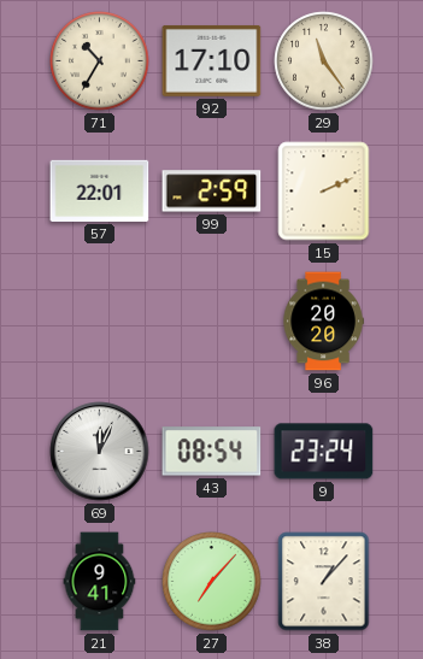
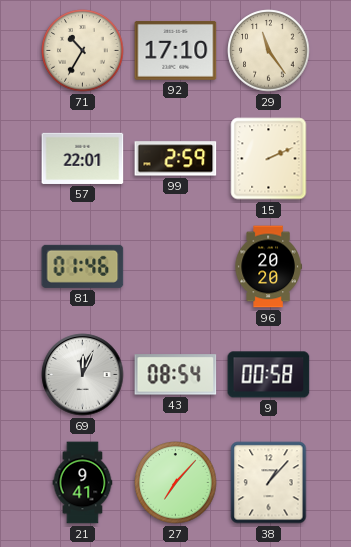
81: none -> 01:46 (83, 266)
9: 23:24 -> 00:58 (269, 375)
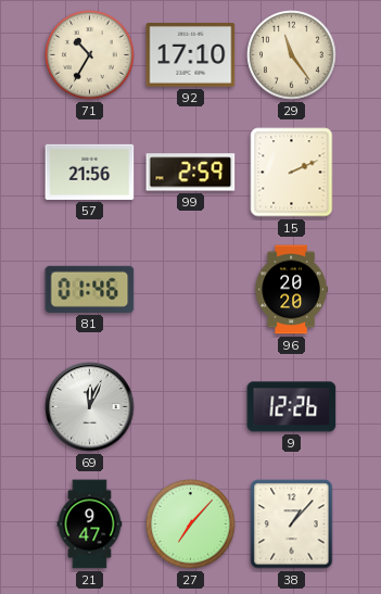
57: 22:01 -> 21:56 (90, 172)
43: 08:54 -> none (176, 375)
9: 00:58 -> 12:26 (292, 407)
21: 9:41 -> 9:47 (90, 525)
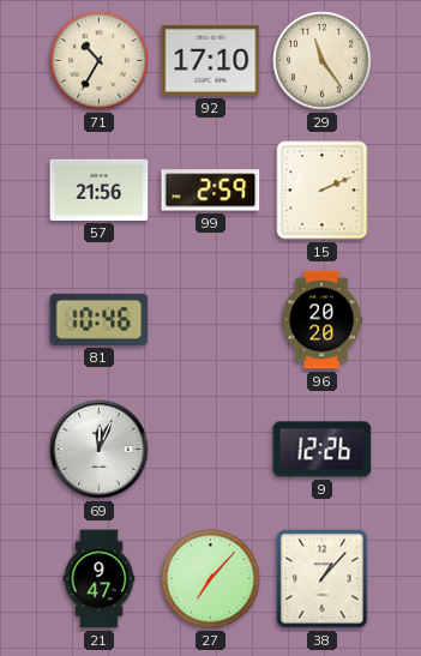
81: 01:46 -> 10:46 (100, 319)
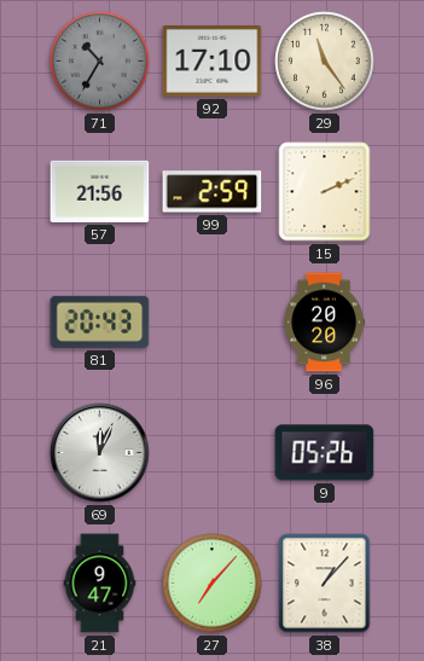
71 dial: cream -> grey (100, 62)
81: 10:46 -> 20:43 (100, 321)
9: 12:26 -> 05:26 (325, 453)
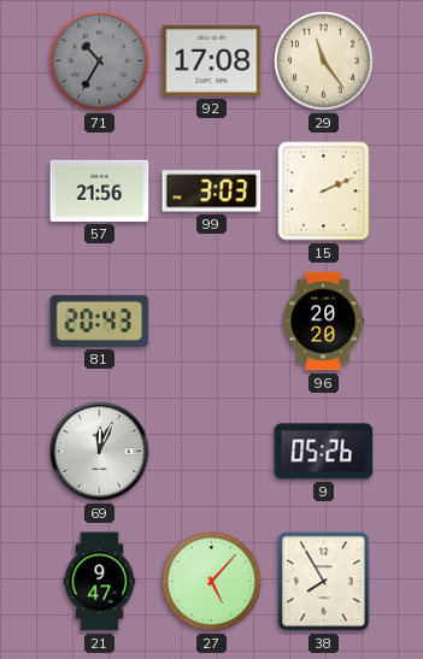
92: 17:10 -> 17:08 (212, 61)
99: 2:59 -> 3:03 (212, 192)
27: 7:07 -> 5:07 (212, 582)
38: 1:07 -> 7:55 (324, 582)
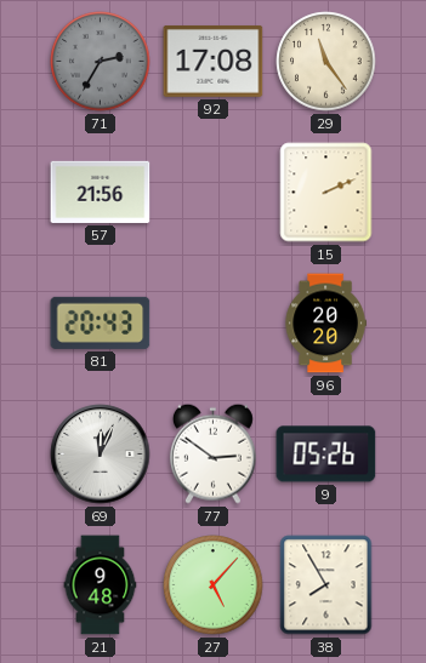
71: 10:35 -> 2:35 (101, 62)
99: 3:03 -> none (212, 192)
77: none -> 2:51 (212, 453)
21: 9:47 -> 9:48 (101, 585)
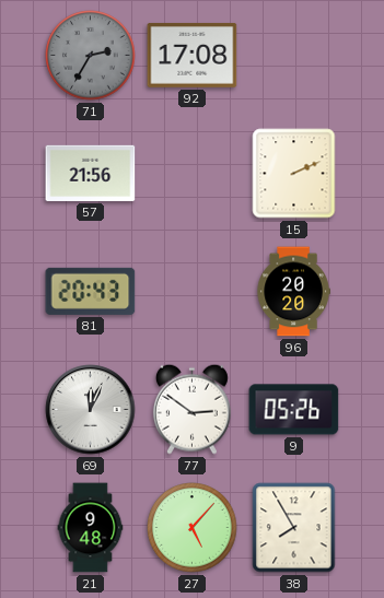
29: 11:24 -> none (326, 62)
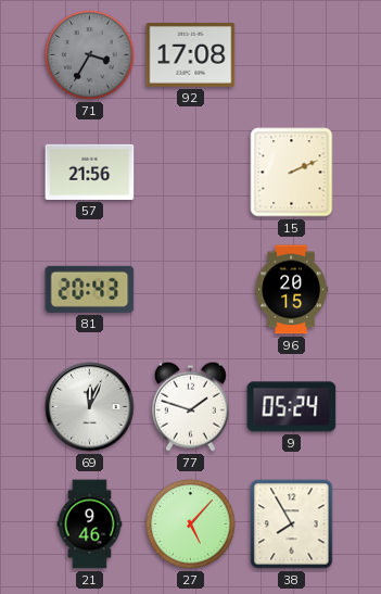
71: 2:35 -> 3:35 (90, 55)
96: 20:20 -> 20:15 (291, 290)
77: 2:51 -> 1:48 (190, 406)
9: 05:26 -> 05:24 (292, 407)
21: 9:48 -> 9:46 (90, 525)
